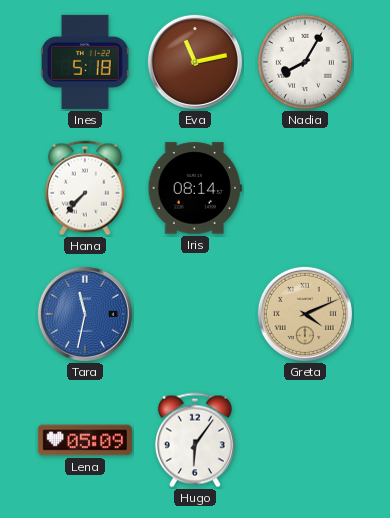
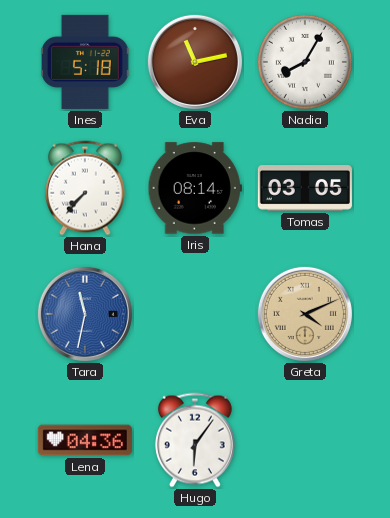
Tomas: none -> 03:05 (305, 188)
Lena: 05:09 -> 04:36 (85, 440)
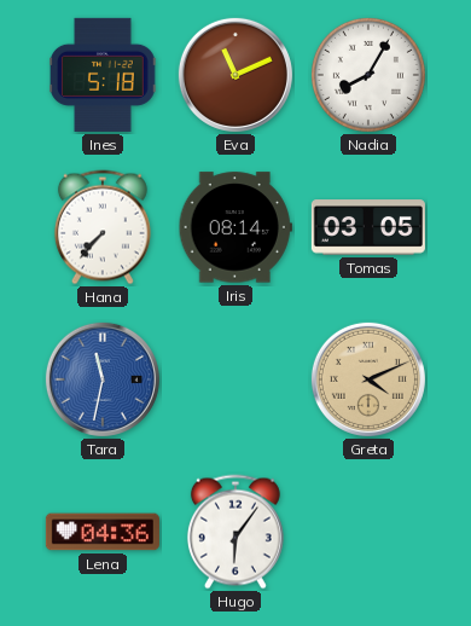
Eva: 11:13 -> 11:11 (235, 75)
